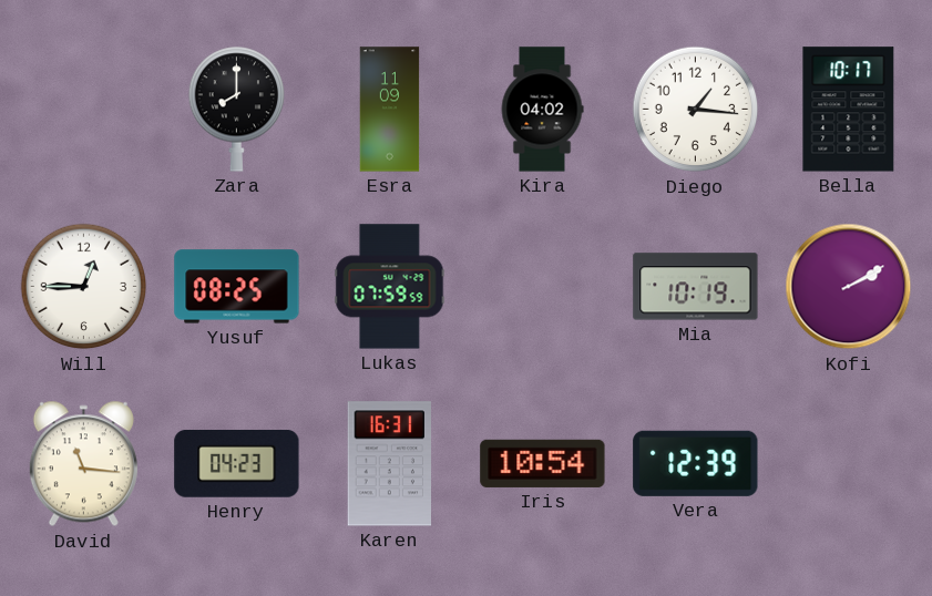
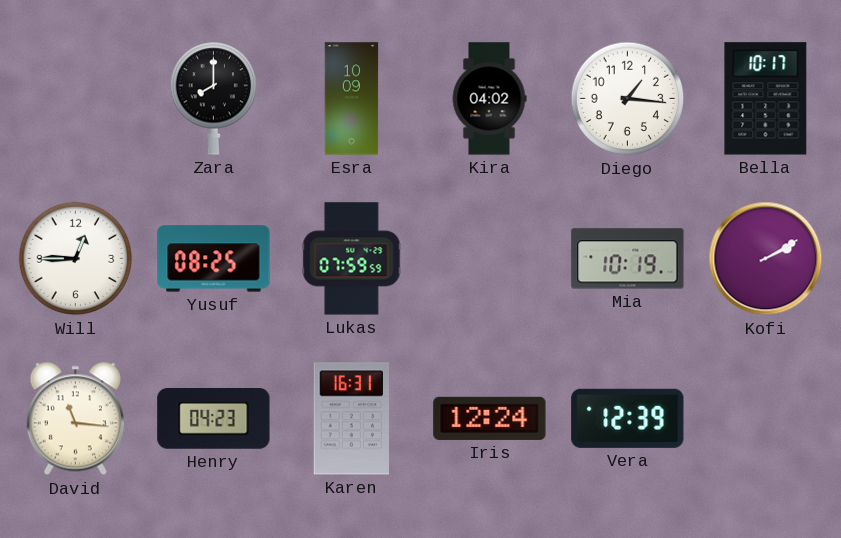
Esra: 11:09 -> 10:09 (352, 99)
Iris: 10:54 -> 12:24 (490, 418)
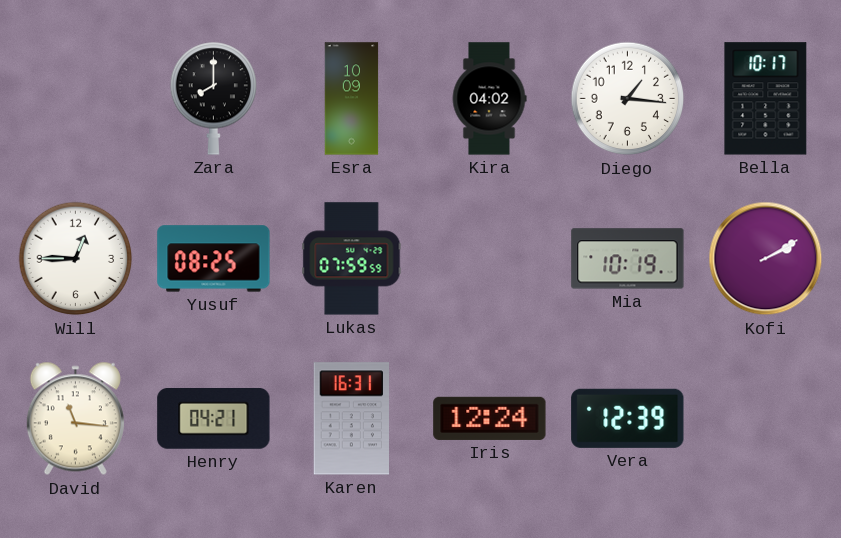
Henry: 04:23 -> 04:21 (214, 419)
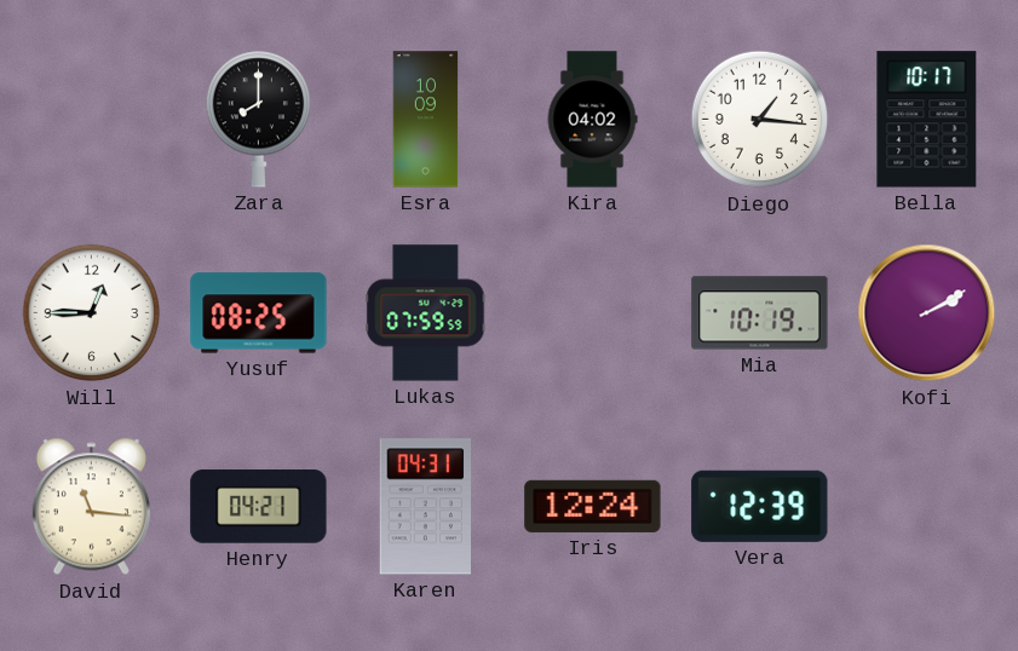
Karen: 16:31 -> 04:31 (425, 507)
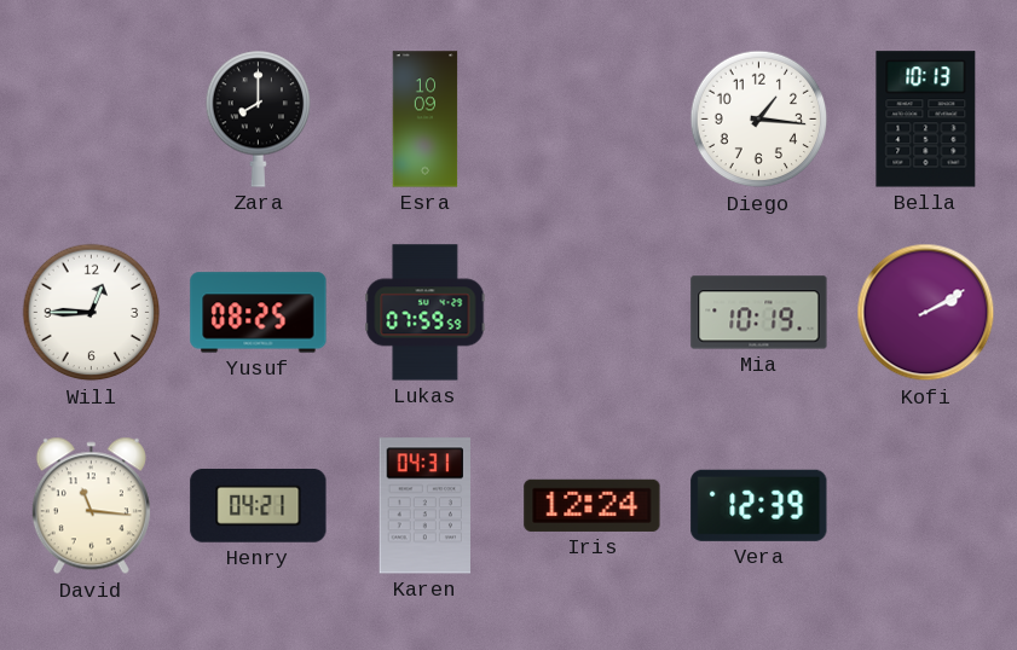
Kira: 04:02 -> none (592, 120)
Bella: 10:17 -> 10:13 (926, 120)
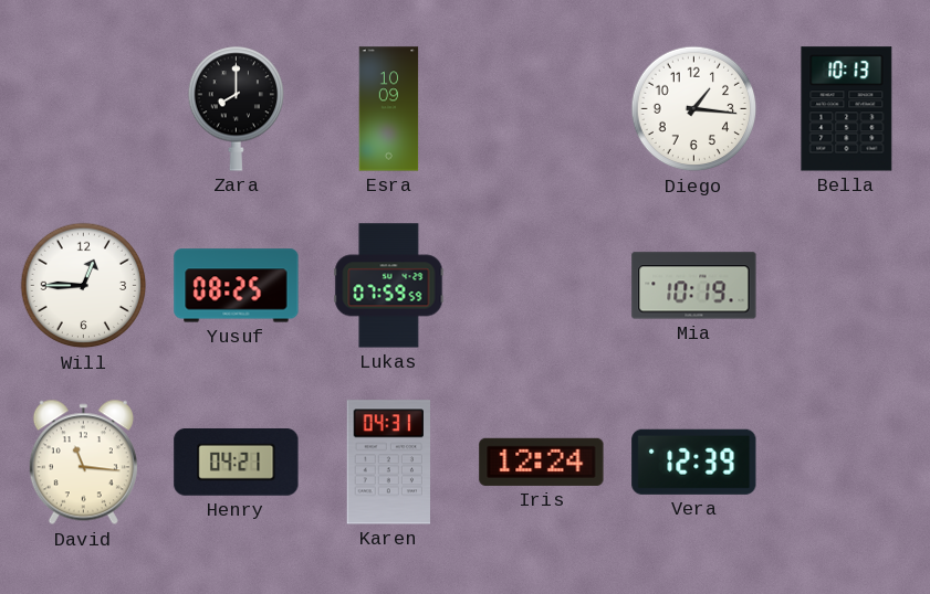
Kofi: 2:10 -> none (926, 313)
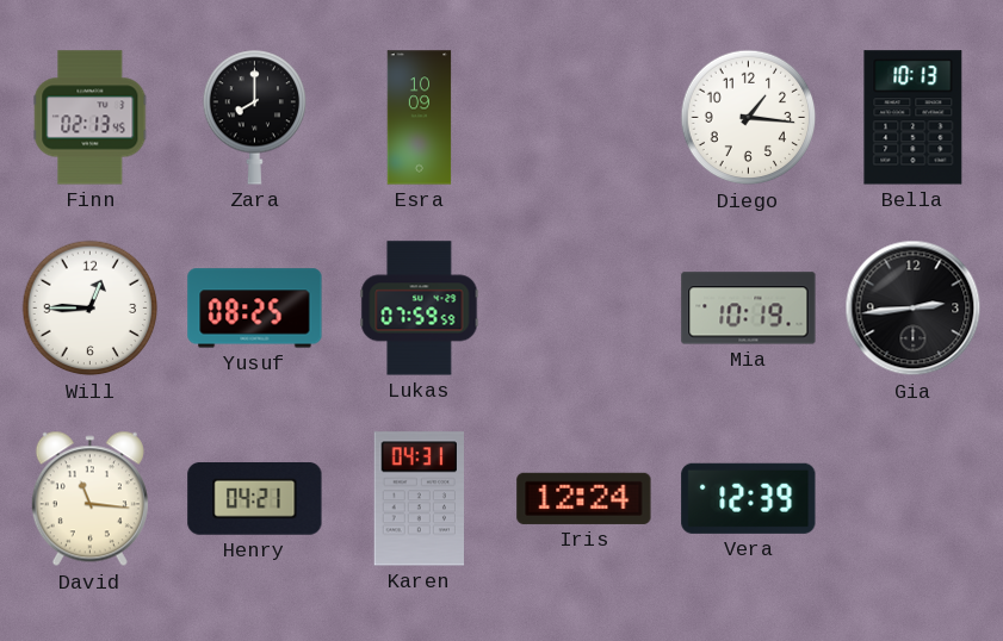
Finn: none -> 02:13 (91, 118)
Gia: none -> 2:44 (914, 309)
